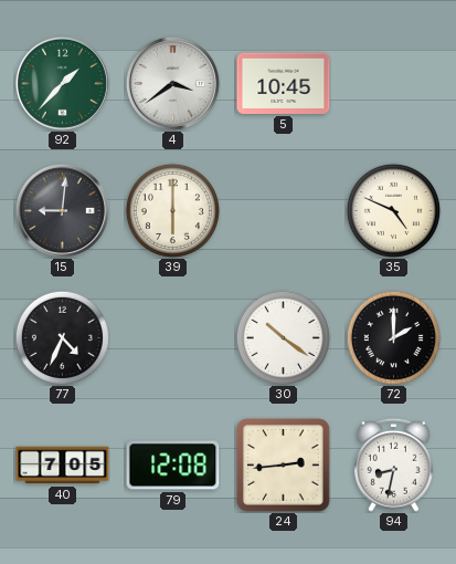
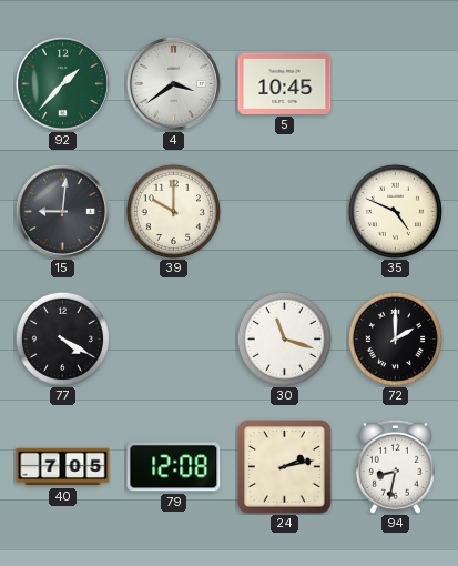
39: 6:00 -> 10:00 (173, 211)
77: 4:34 -> 4:20 (62, 338)
30: 10:21 -> 11:18 (284, 338)
24: 2:44 -> 2:13 (285, 467)
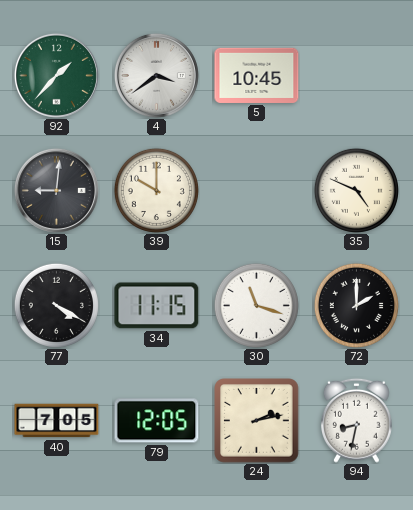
34: none -> 11:15 (157, 306)
79: 12:08 -> 12:05 (157, 421)
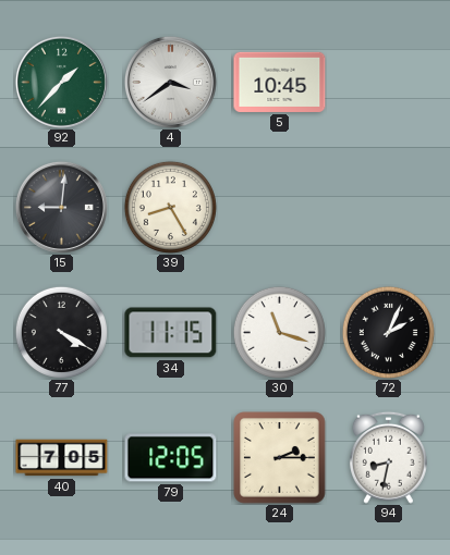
39: 10:00 -> 8:25 (170, 207)
35: 4:49 -> none (356, 190)
72: 2:00 -> 2:04 (388, 332)
24: 2:13 -> 2:15 (280, 458)
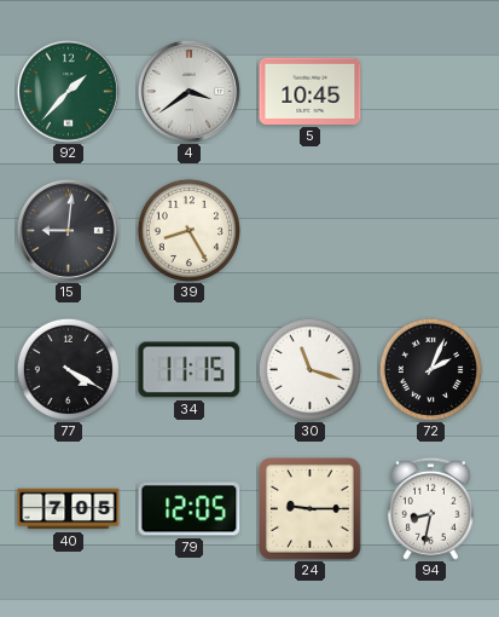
24: 2:15 -> 9:15 (311, 509)
